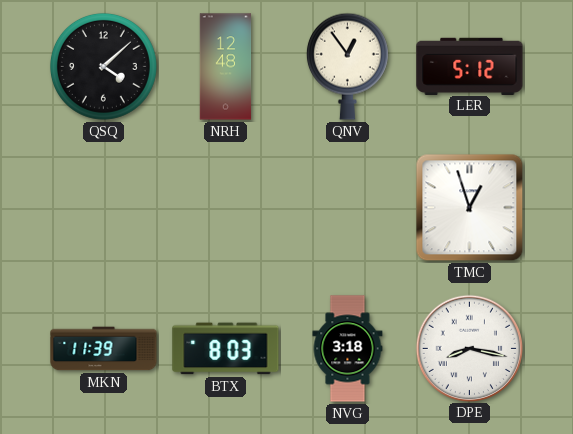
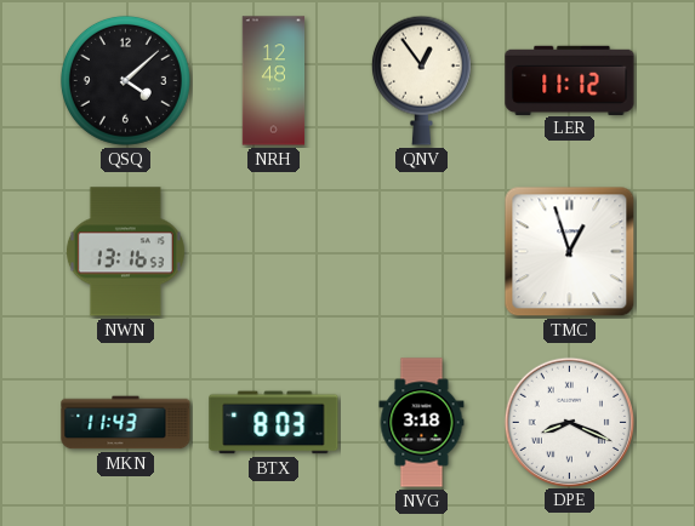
LER: 5:12 -> 11:12 (570, 80)
NWN: none -> 13:16 (125, 252)
MKN: 11:39 -> 11:43 (126, 423)
DPE: 8:17 -> 8:19 (569, 422)
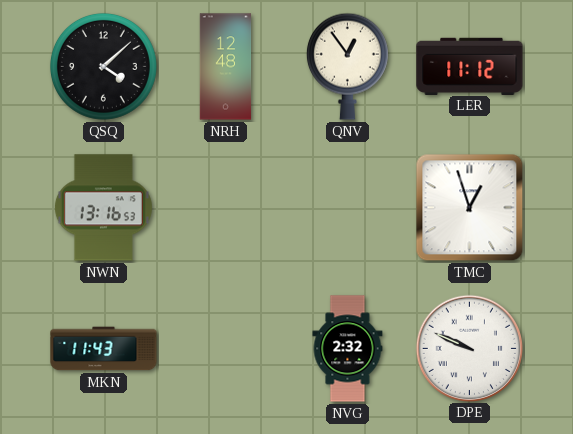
BTX: 8:03 -> none (274, 423)
NVG: 3:18 -> 2:32 (348, 349)
DPE: 8:19 -> 9:49 (469, 348)
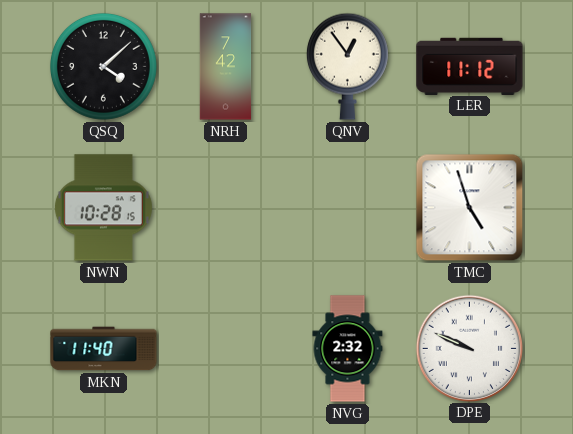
NRH: 12:48 -> 7:42 (226, 67)
NWN: 13:16 -> 10:28 (103, 208)
TMC: 12:57 -> 4:57 (470, 208)
MKN: 11:43 -> 11:40 (104, 349)
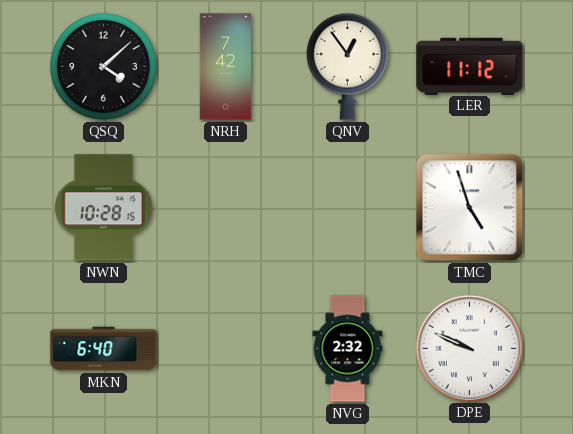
MKN: 11:40 -> 6:40 (104, 349)
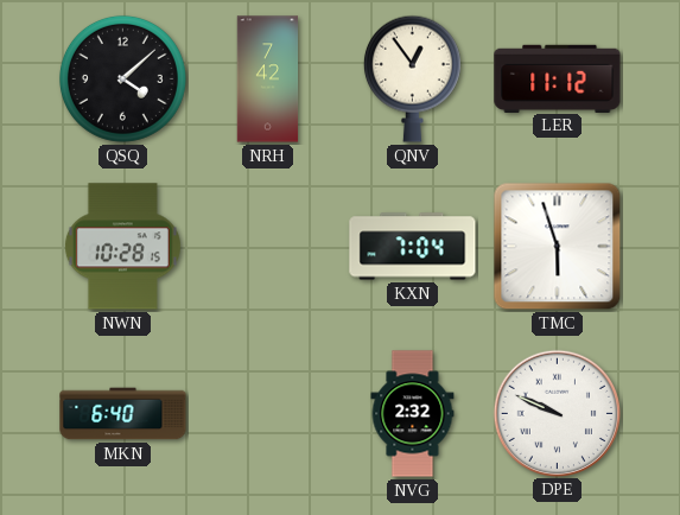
KXN: none -> 7:04 (413, 247)
TMC: 4:57 -> 5:57 (558, 247)
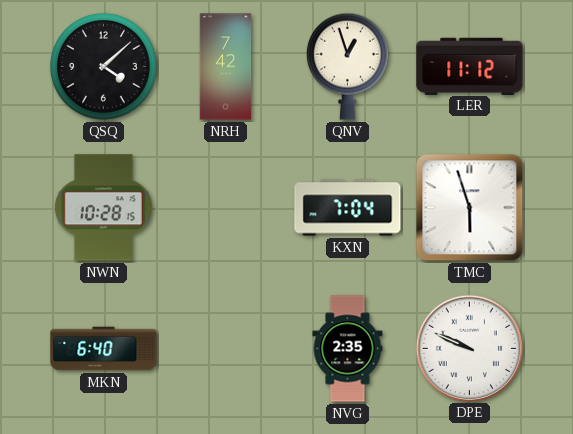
QNV: 12:54 -> 12:57 (347, 66)
NVG: 2:32 -> 2:35 (348, 349)
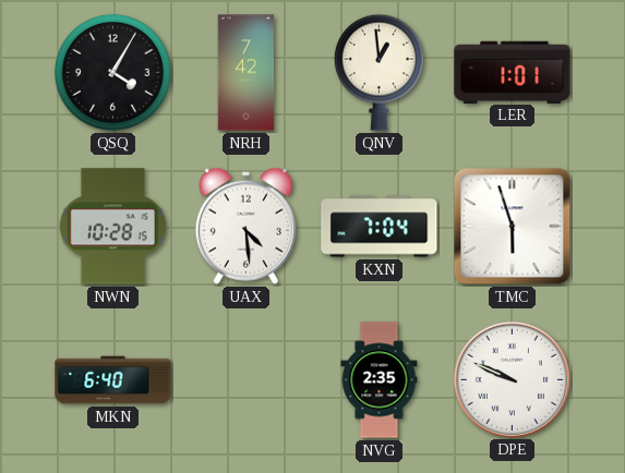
QSQ: 4:08 -> 4:05 (112, 72)
QNV: 12:57 -> 12:59 (378, 72)
LER: 11:12 -> 1:01 (513, 72)
UAX: none -> 4:29 (245, 226)
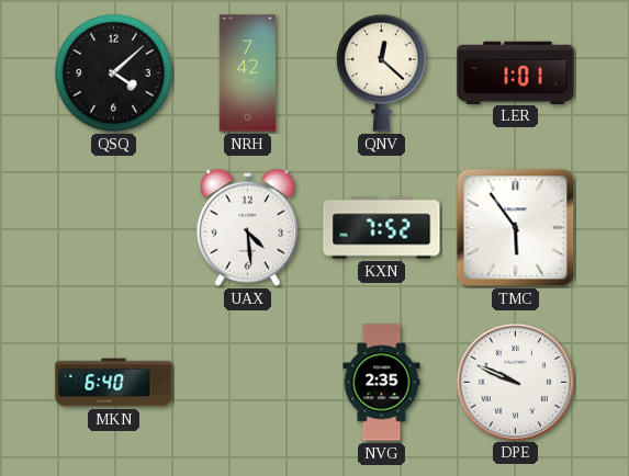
QSQ: 4:05 -> 4:08 (113, 72)
QNV: 12:59 -> 12:22 (381, 72)
NWN: 10:28 -> none (112, 227)
KXN: 7:04 -> 7:52 (382, 228)
TMC: 5:57 -> 5:54 (516, 228)
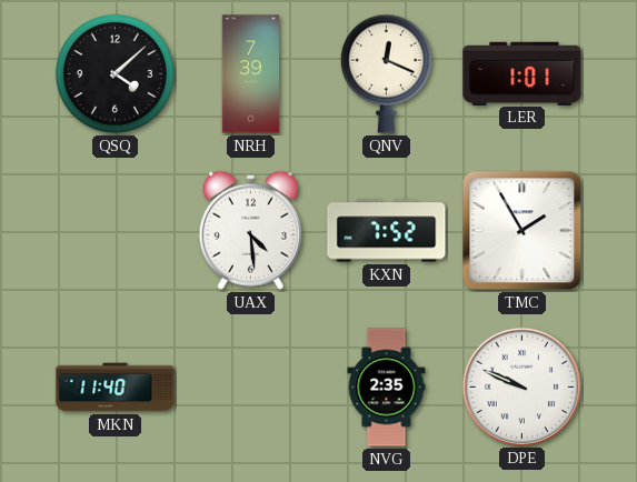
NRH: 7:42 -> 7:39 (251, 74)
QNV: 12:22 -> 12:19 (386, 73)
TMC: 5:54 -> 1:55 (522, 231)
MKN: 6:40 -> 11:40 (116, 388)
